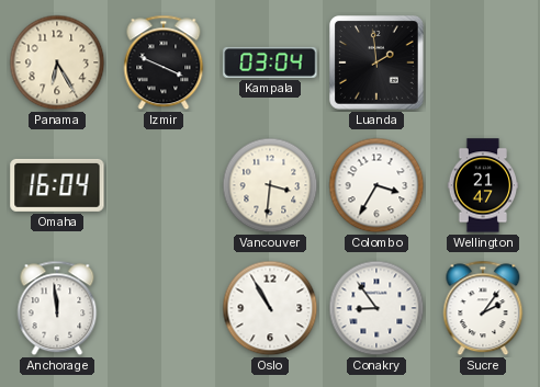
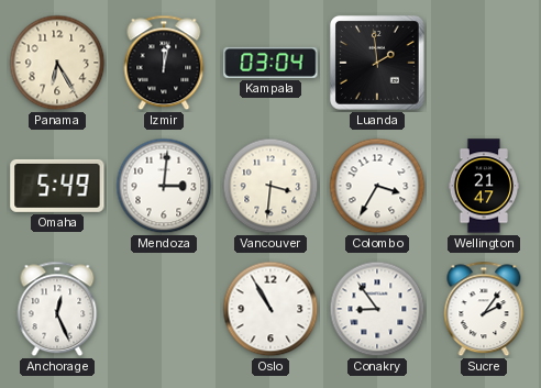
Izmir: 3:49 -> 12:02 (164, 63)
Omaha: 16:04 -> 5:49 (57, 186)
Mendoza: none -> 3:01 (164, 186)
Anchorage: 11:59 -> 12:26 (57, 309)
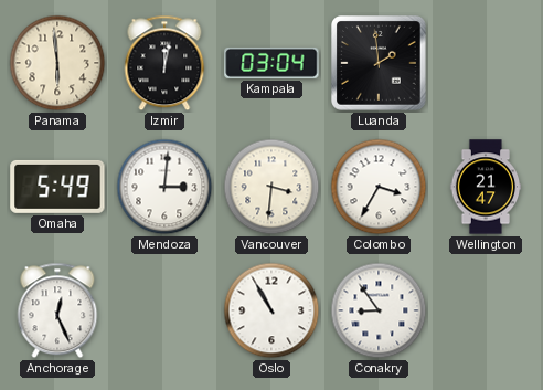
Panama: 6:25 -> 5:59 (57, 63)
Sucre: 2:06 -> none (484, 309)
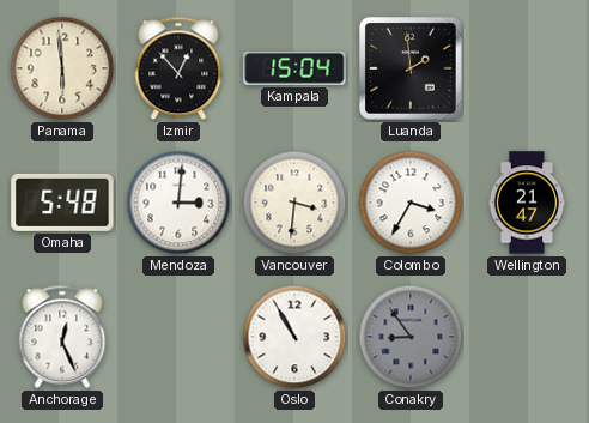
Izmir: 12:02 -> 12:53 (178, 68)
Kampala: 03:04 -> 15:04 (294, 68)
Omaha: 5:49 -> 5:48 (62, 203)
Conakry dial: white -> grey (411, 337)
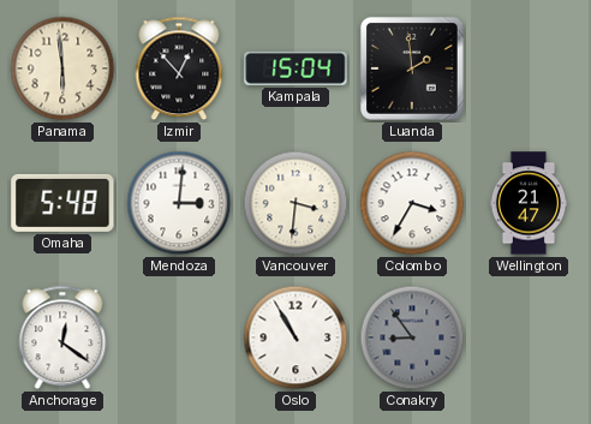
Anchorage: 12:26 -> 12:21 (62, 338)
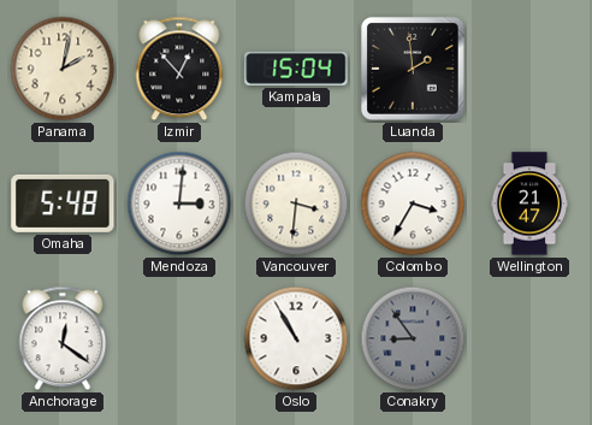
Panama: 5:59 -> 2:02 (63, 69)
